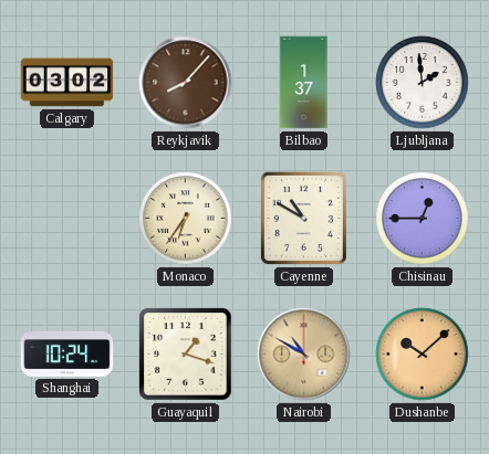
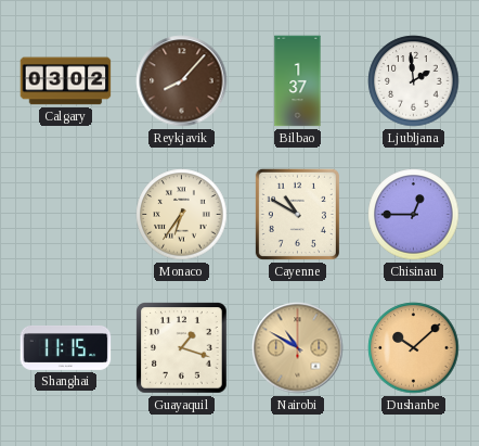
Shanghai: 10:24 -> 11:15 (66, 347)
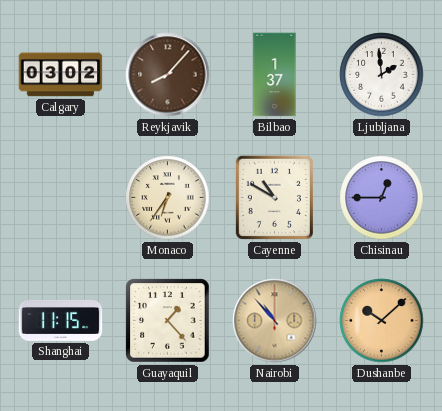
Guayaquil: 1:18 -> 1:23 (168, 321)
Nairobi: 10:50 -> 10:53 (275, 321)
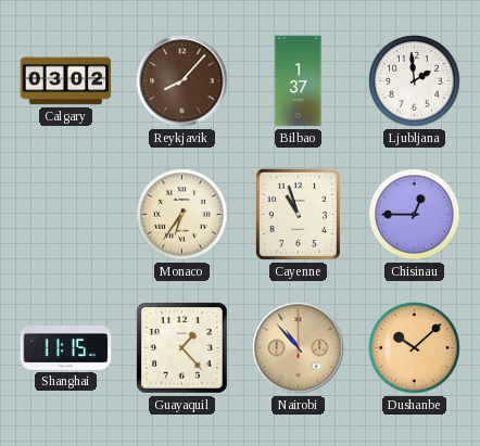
Cayenne: 10:50 -> 10:57 (298, 214)
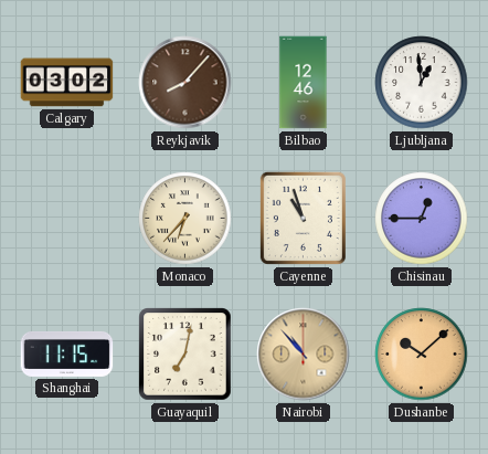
Bilbao: 1:37 -> 12:46 (304, 83)
Ljubljana: 1:59 -> 12:59 (422, 83)
Monaco: 6:36 -> 6:37 (185, 219)
Guayaquil: 1:23 -> 7:02 (185, 355)
